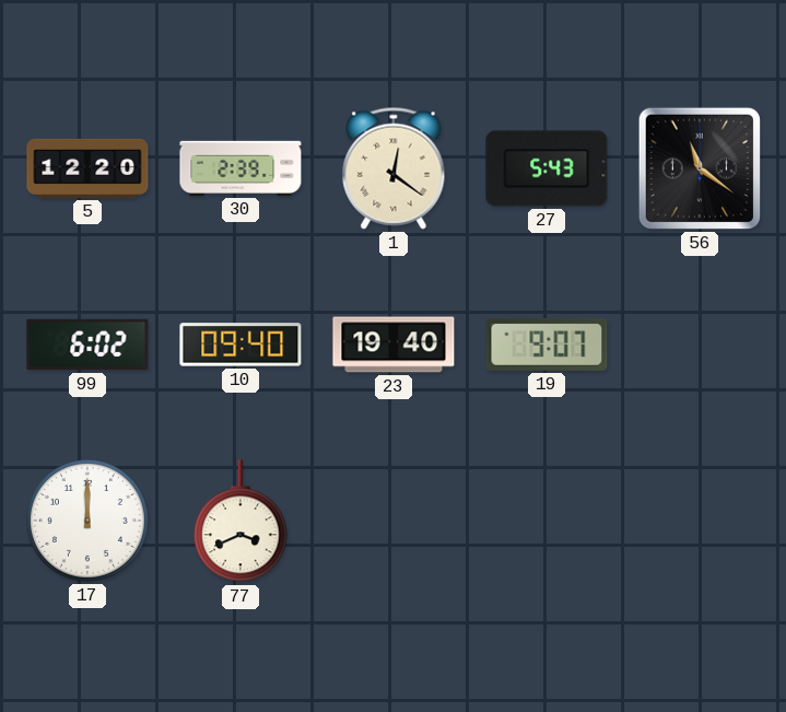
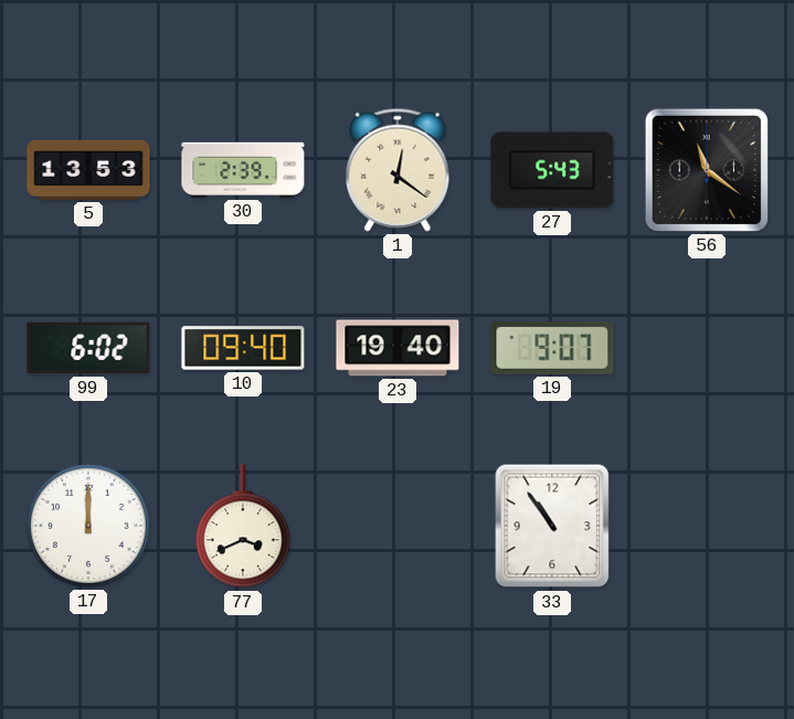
5: 12:20 -> 13:53 (88, 170)
33: none -> 10:54 (552, 526)
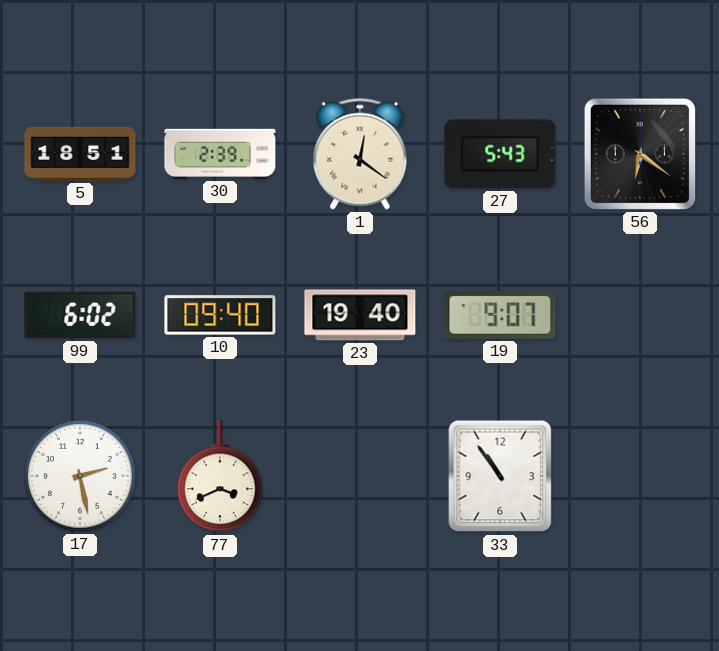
5: 13:53 -> 18:51 (80, 154)
56: 11:21 -> 6:21 (640, 154)
17: 12:00 -> 2:28 (80, 476)
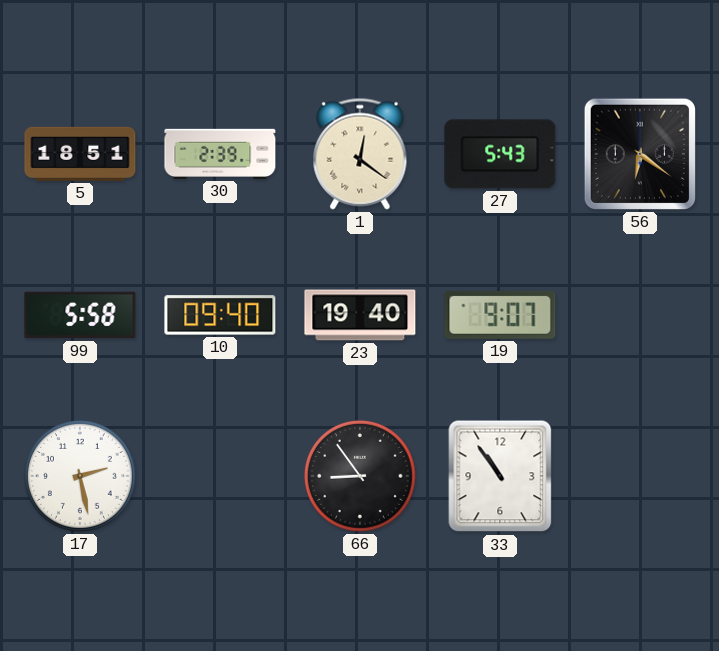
99: 6:02 -> 5:58 (80, 315)
77: 3:41 -> none (220, 477)
66: none -> 8:54 (360, 476)
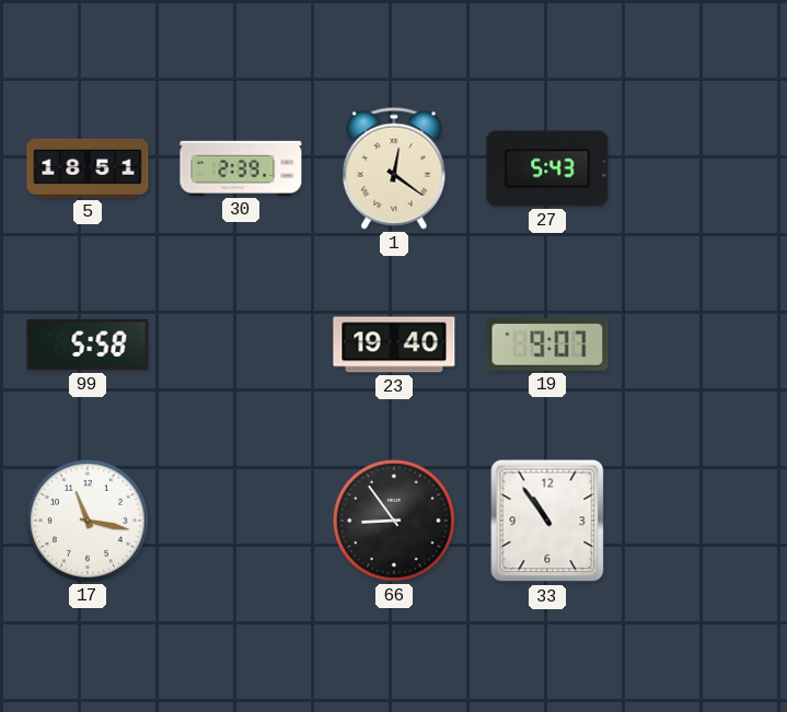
56: 6:21 -> none (640, 154)
10: 09:40 -> none (220, 315)
17: 2:28 -> 11:17 (88, 521)
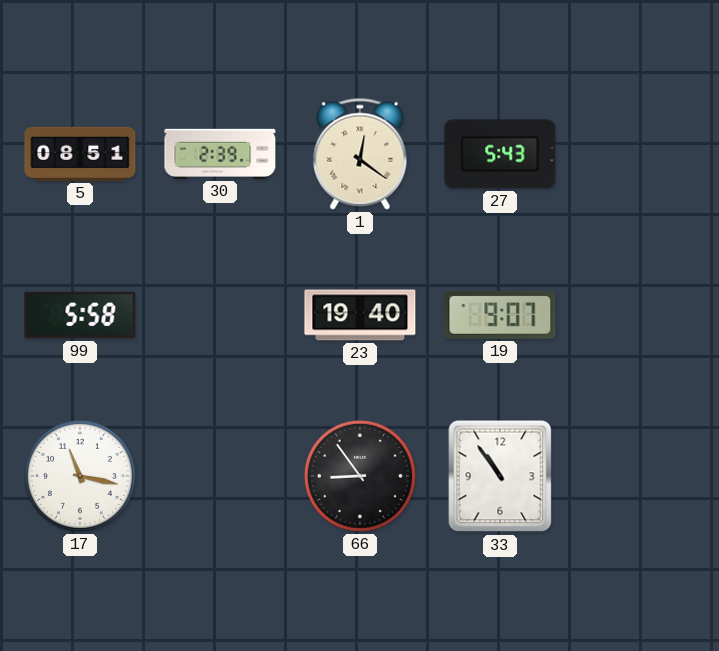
5: 18:51 -> 08:51 (80, 154)
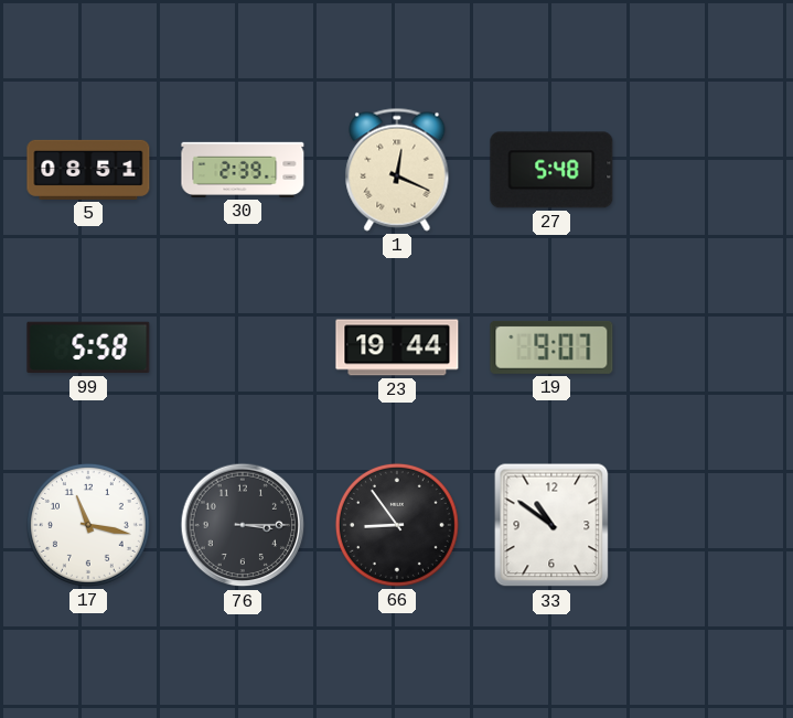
1: 12:21 -> 12:19 (397, 170)
27: 5:43 -> 5:48 (551, 170)
23: 19:40 -> 19:44 (397, 347)
76: none -> 3:15 (243, 525)
33: 10:54 -> 10:51 (551, 525)
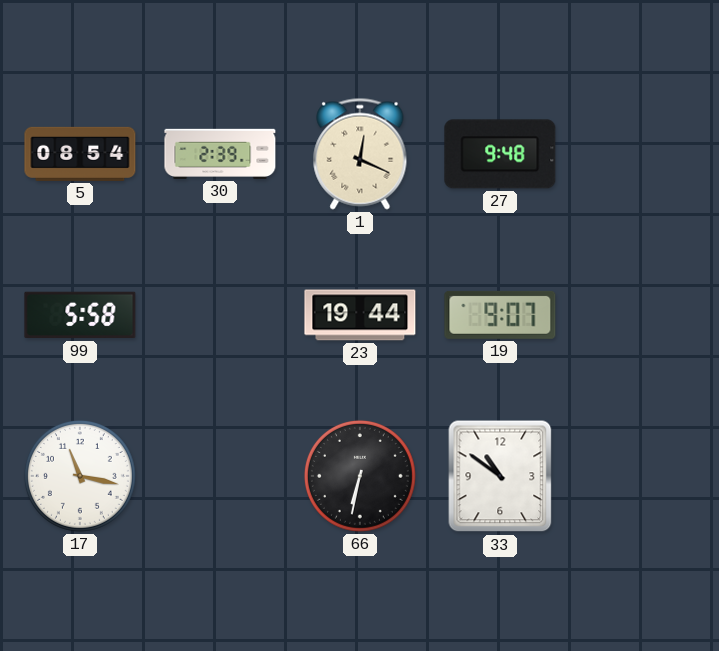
5: 08:51 -> 08:54 (80, 154)
27: 5:48 -> 9:48 (500, 154)
76: 3:15 -> none (243, 525)
66: 8:54 -> 6:32 (360, 476)
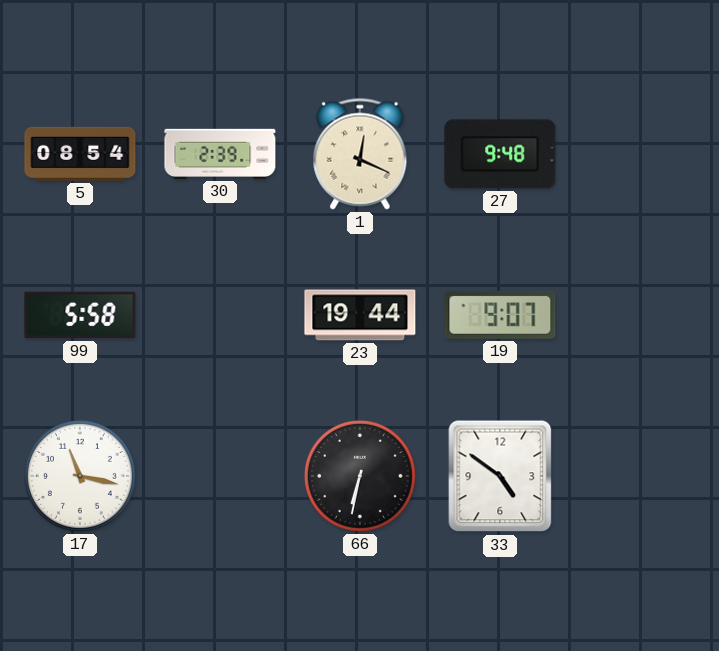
33: 10:51 -> 4:51 (500, 476)
